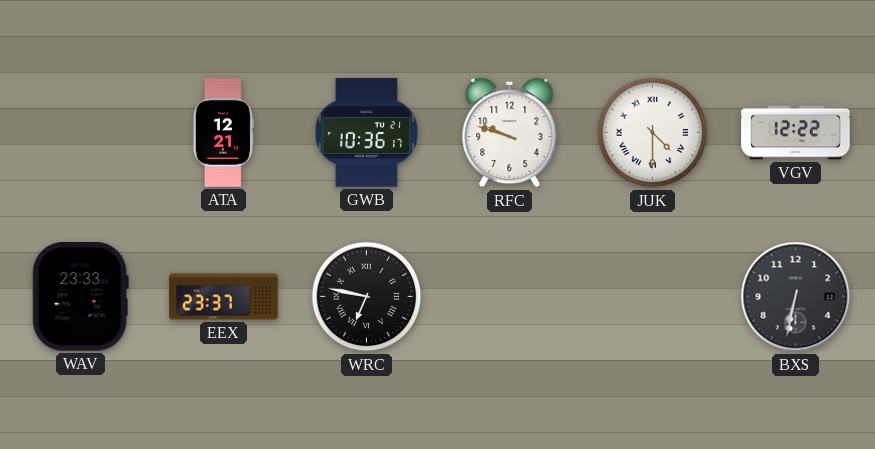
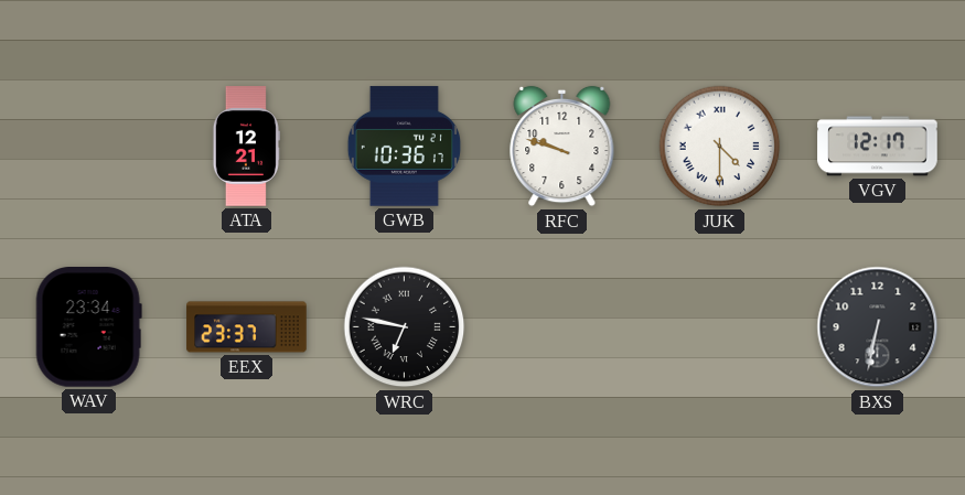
VGV: 12:22 -> 12:17 (878, 147)
WAV: 23:33 -> 23:34 (88, 327)
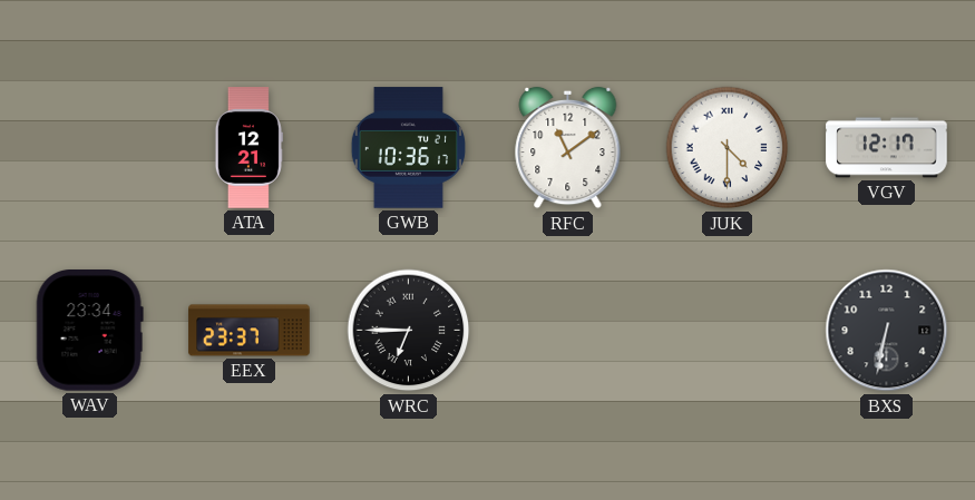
RFC: 9:48 -> 11:09 (568, 148)
WRC: 6:47 -> 6:45 (409, 331)
